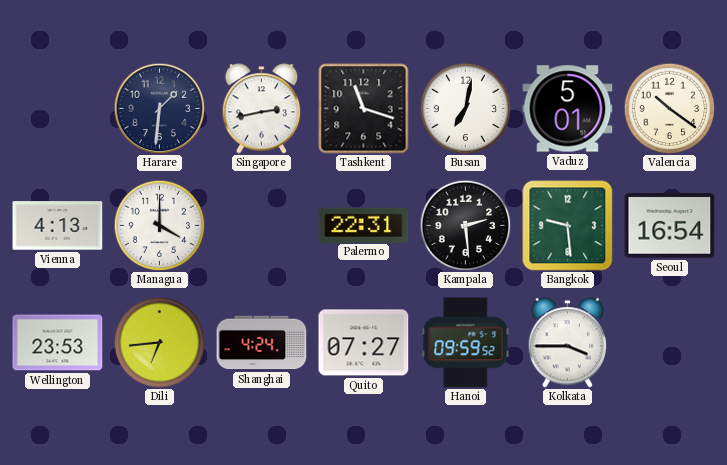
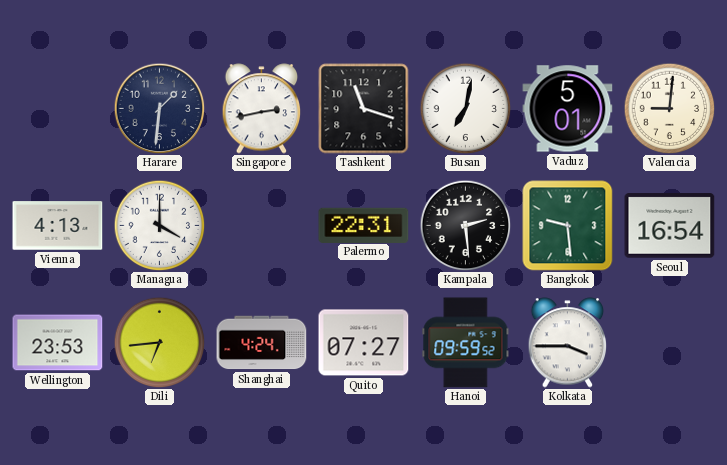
Valencia: 10:21 -> 9:01 (669, 108)
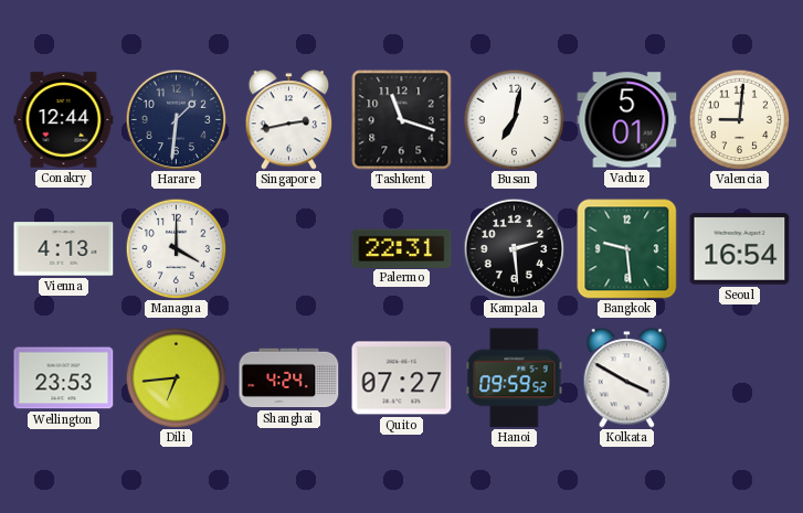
Conakry: none -> 12:44 (64, 120)
Kolkata: 3:45 -> 3:50 (627, 378)
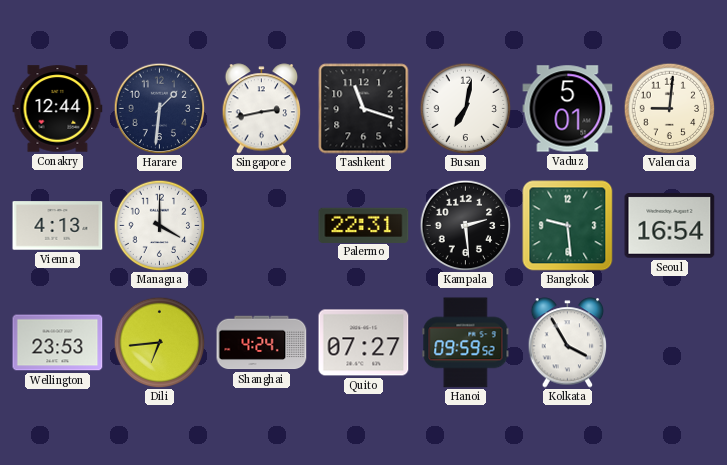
Kolkata: 3:50 -> 3:55 (568, 343)
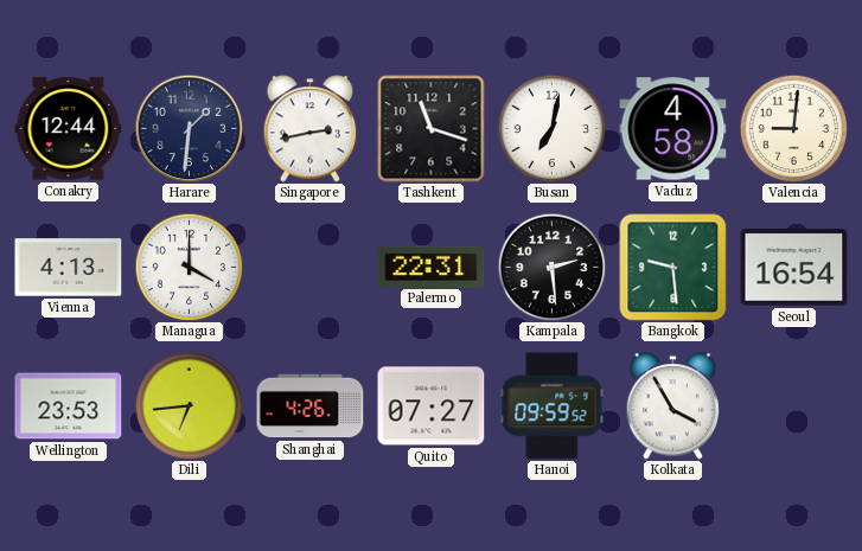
Vaduz: 5:01 -> 4:58 (673, 129)
Shanghai: 4:24 -> 4:26 (311, 406)
